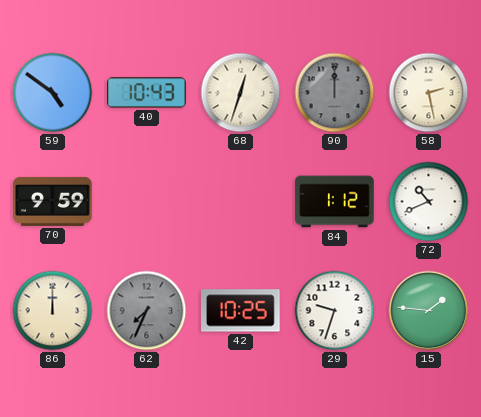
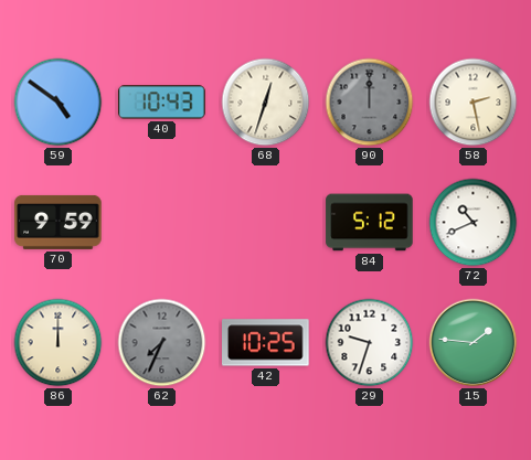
84: 1:12 -> 5:12 (370, 223)
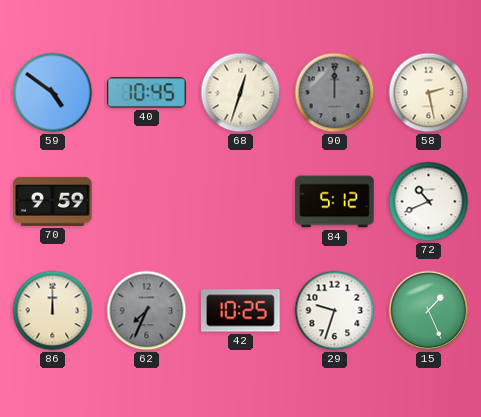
40: 10:43 -> 10:45 (147, 93)
15: 1:46 -> 1:26 (429, 311)
